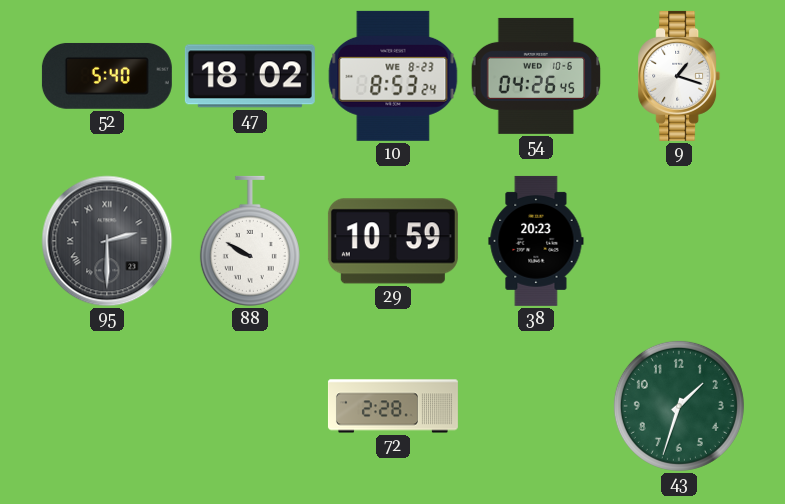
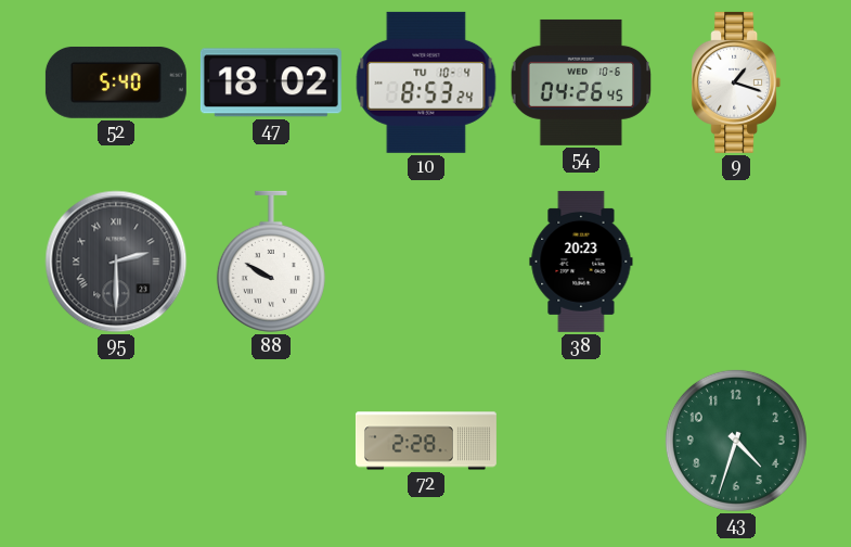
10 date: WE 8-23 -> TU 10-4 (426, 82)
29: 10:59 -> none (393, 241)
43: 1:33 -> 4:33 (736, 441)
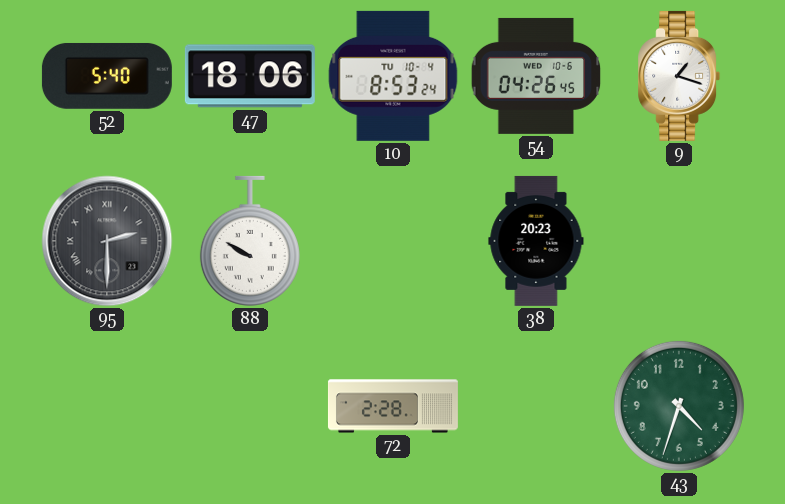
47: 18:02 -> 18:06 (250, 76)
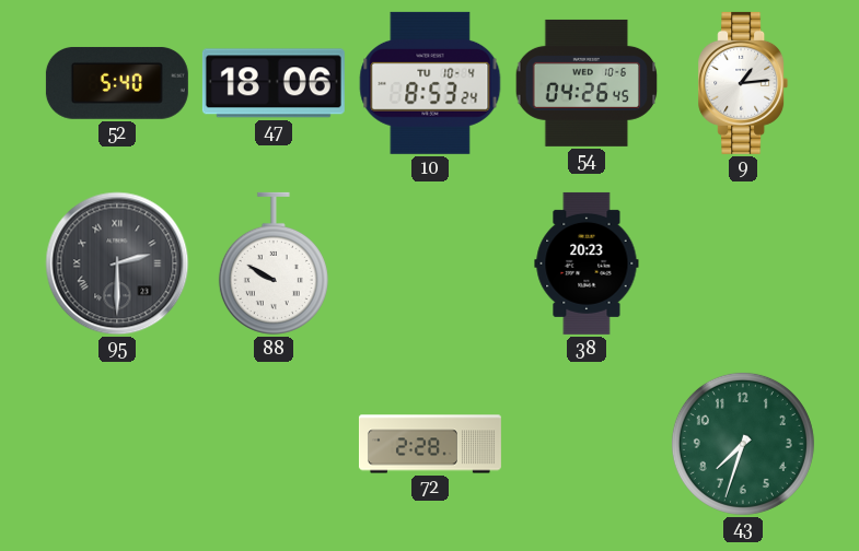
9: 1:18 -> 1:14 (743, 83)
43: 4:33 -> 7:33 (743, 444)
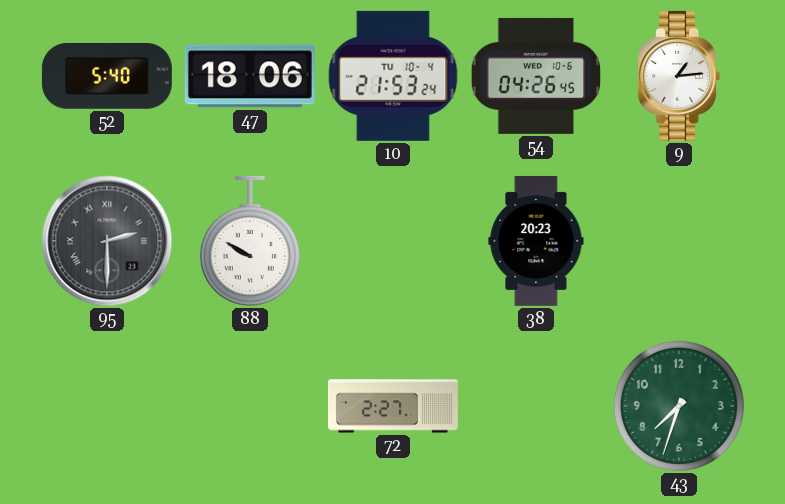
10: 8:53 -> 21:53 (393, 76)
72: 2:28 -> 2:27 (393, 406)
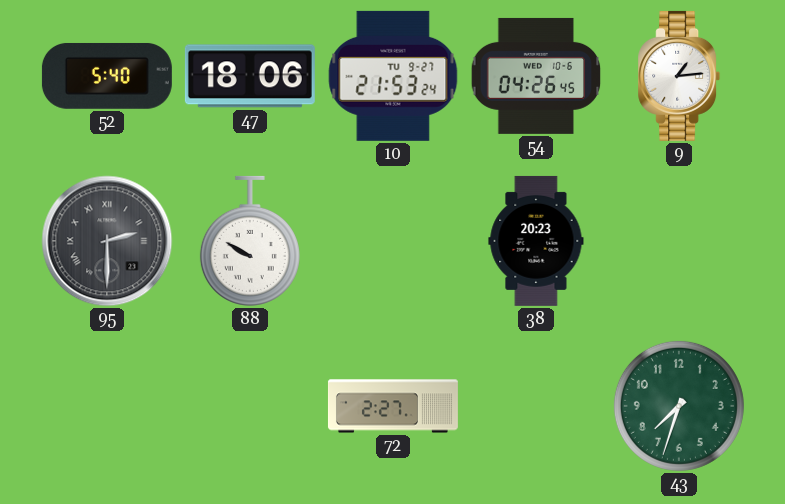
10 date: TU 10-4 -> TU 9-27 (393, 76)
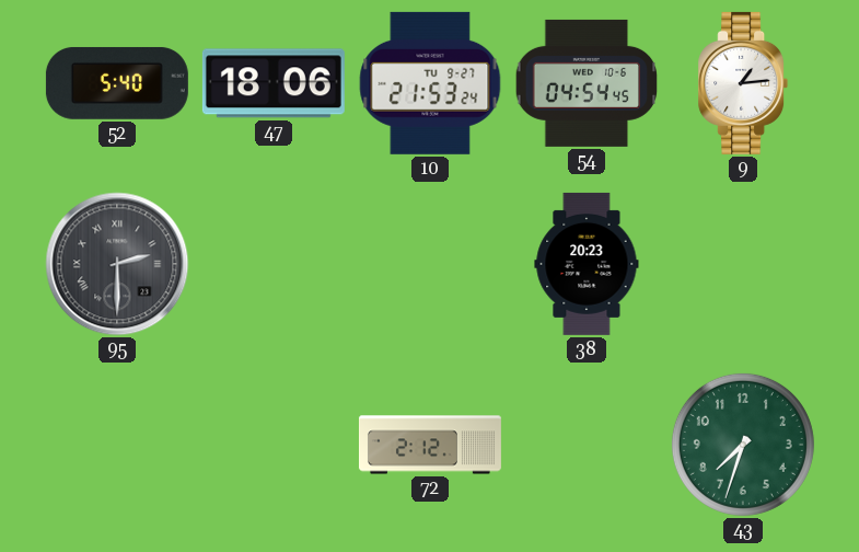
54: 04:26 -> 04:54 (587, 83)
88: 9:50 -> none (250, 241)
72: 2:27 -> 2:12 (430, 445)
